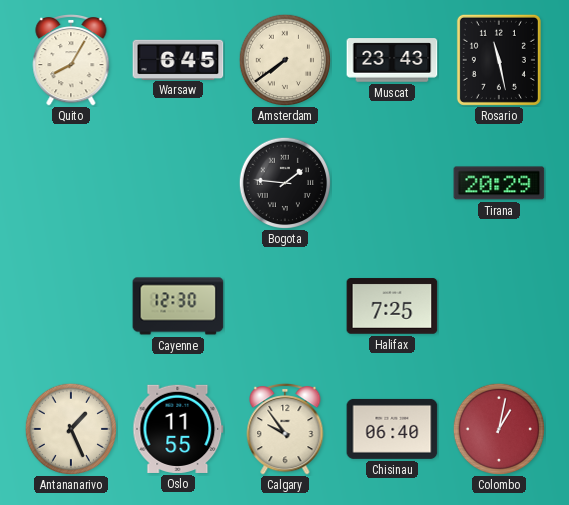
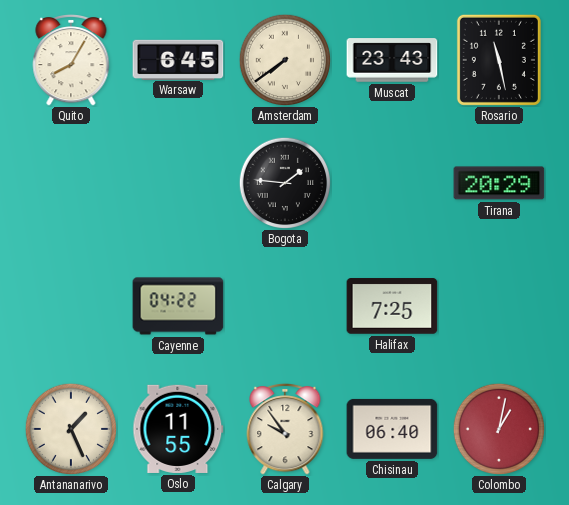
Cayenne: 12:30 -> 04:22 (178, 306)
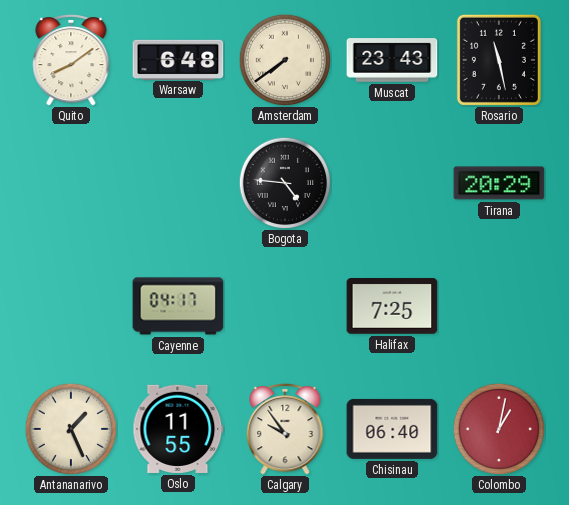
Quito: 8:05 -> 8:09 (71, 61)
Warsaw: 6:45 -> 6:48 (178, 59)
Bogota: 1:46 -> 4:46 (284, 182)
Cayenne: 04:22 -> 04:17 (178, 306)
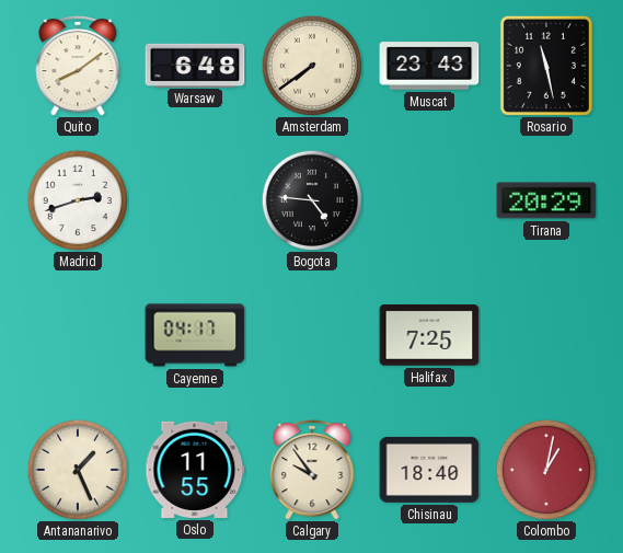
Madrid: none -> 2:42 (77, 199)
Chisinau: 06:40 -> 18:40 (429, 470)
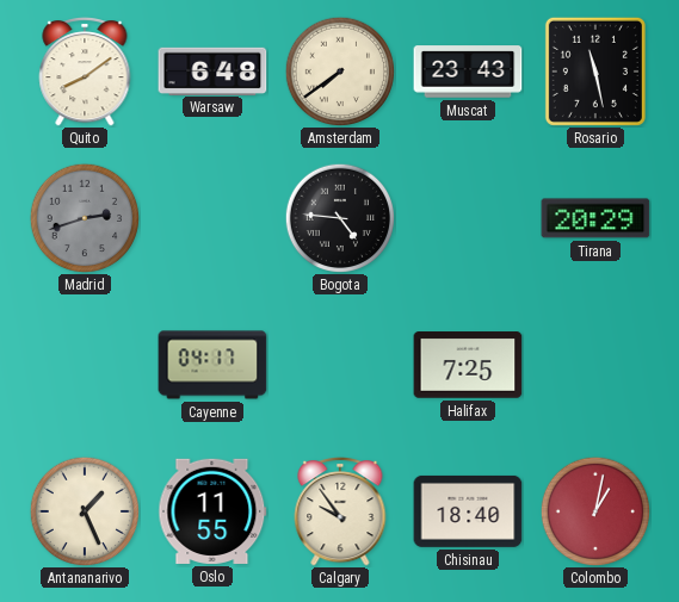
Madrid dial: white -> grey (84, 217)
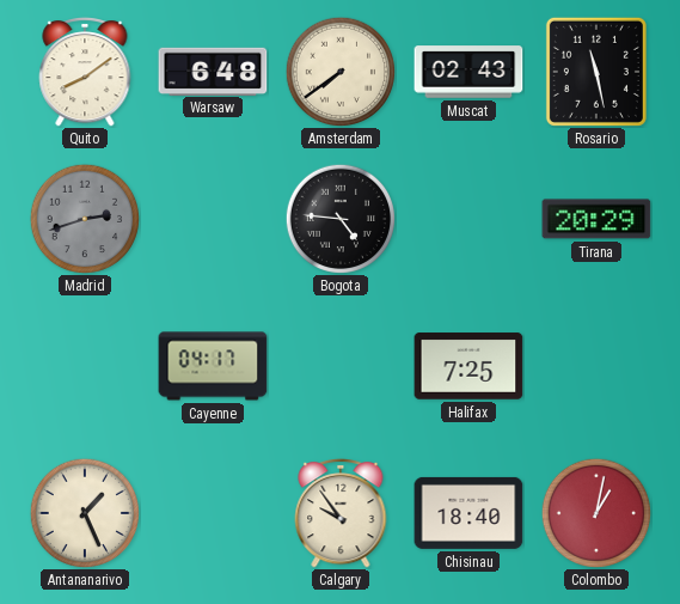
Muscat: 23:43 -> 02:43 (468, 72)
Oslo: 11:55 -> none (212, 511)
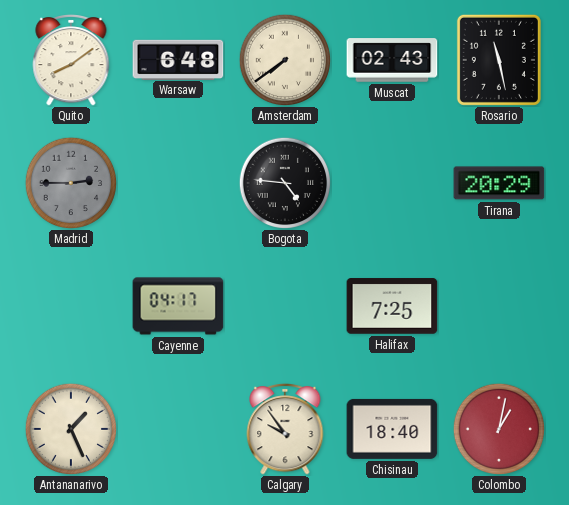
Madrid: 2:42 -> 2:45 (70, 182)
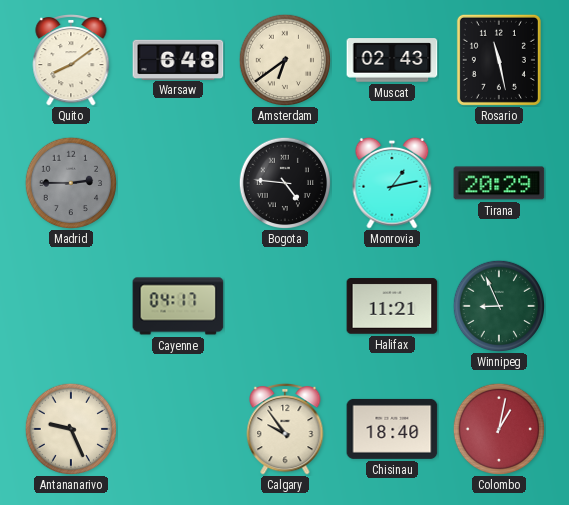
Amsterdam: 7:39 -> 6:39 (284, 59)
Monrovia: none -> 1:13 (392, 183)
Halifax: 7:25 -> 11:21 (392, 306)
Winnipeg: none -> 8:56 (498, 305)
Antananarivo: 1:26 -> 9:26 (70, 428)
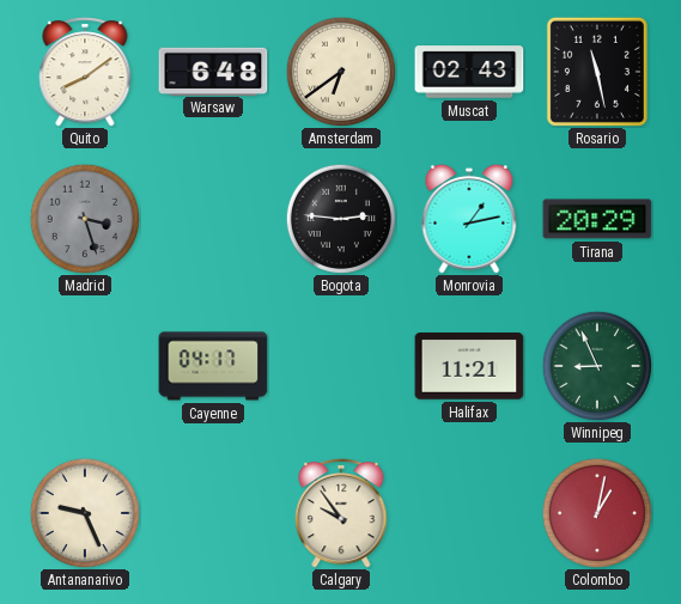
Madrid: 2:45 -> 3:27 (84, 218)
Bogota: 4:46 -> 2:46 (340, 218)
Chisinau: 18:40 -> none (392, 429)
